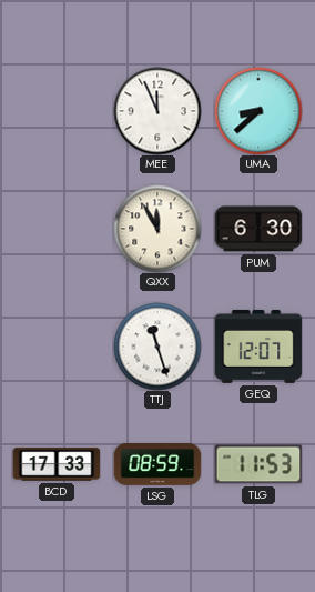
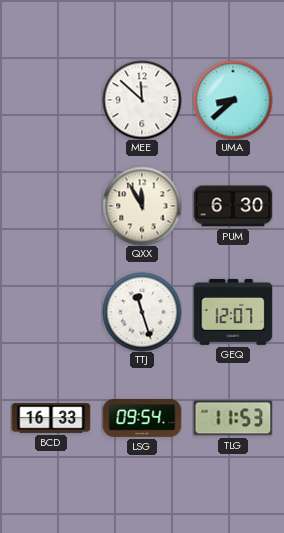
MEE: 11:56 -> 11:52 (142, 100)
BCD: 17:33 -> 16:33 (51, 418)
LSG: 08:59 -> 09:54 (142, 419)
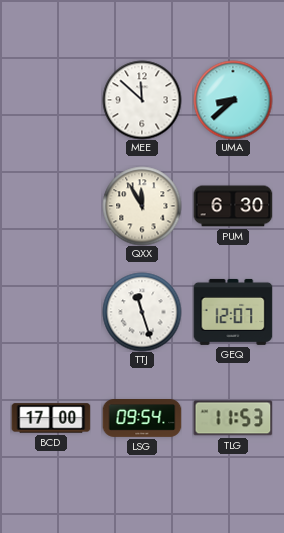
BCD: 16:33 -> 17:00 (51, 418)
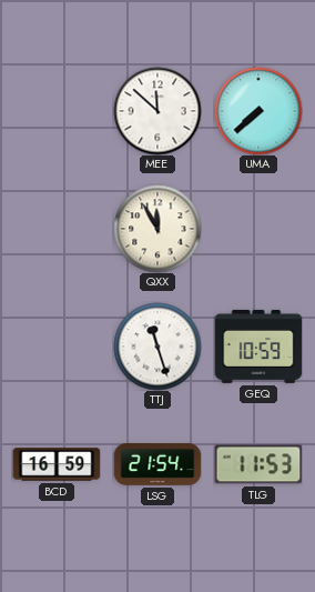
UMA: 8:38 -> 7:38 (258, 111)
PUM: 6:30 -> none (233, 206)
GEQ: 12:07 -> 10:59 (258, 347)
BCD: 17:00 -> 16:59 (57, 464)
LSG: 09:54 -> 21:54 (157, 465)
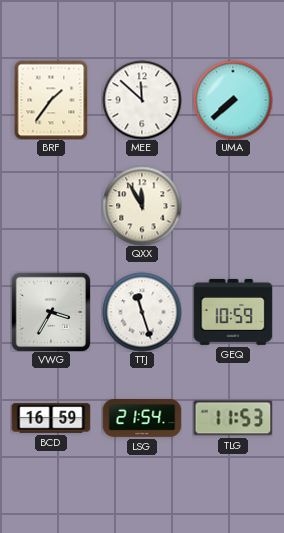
BRF: none -> 1:36 (51, 100)
VWG: none -> 3:35 (51, 312)
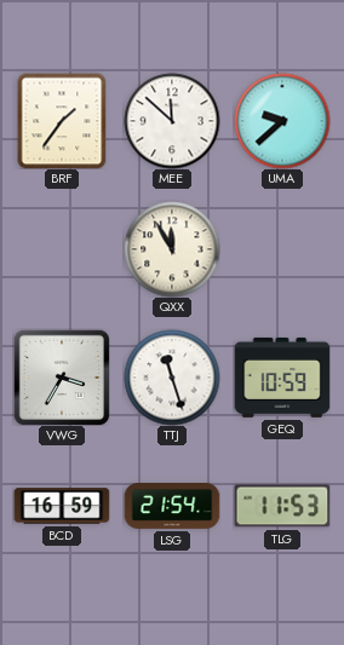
UMA: 7:38 -> 9:38 (282, 121)
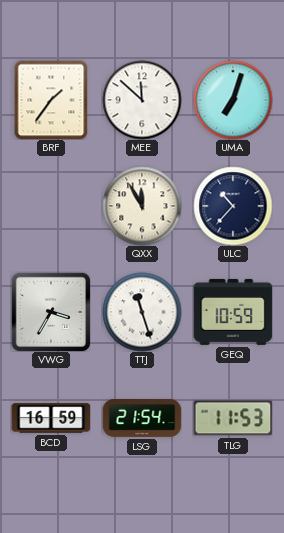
UMA: 9:38 -> 7:03 (233, 100)
ULC: none -> 10:37 (233, 206)
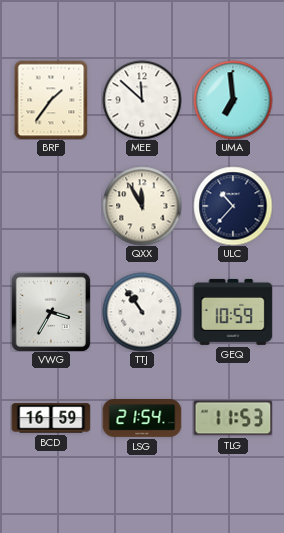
UMA: 7:03 -> 6:59 (233, 100)
TTJ: 11:27 -> 10:54 (142, 312)
